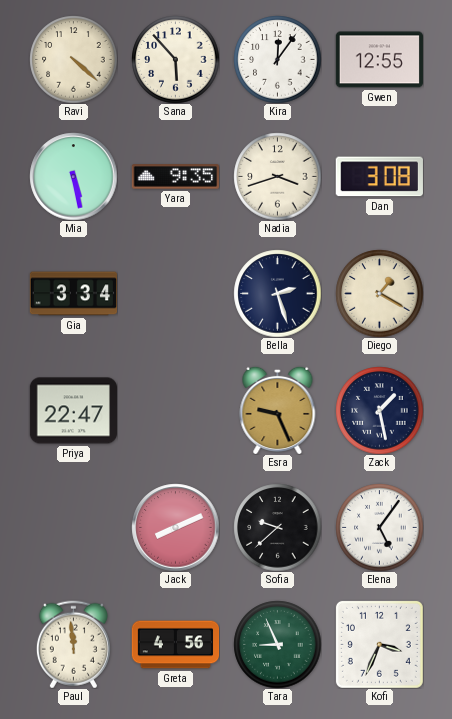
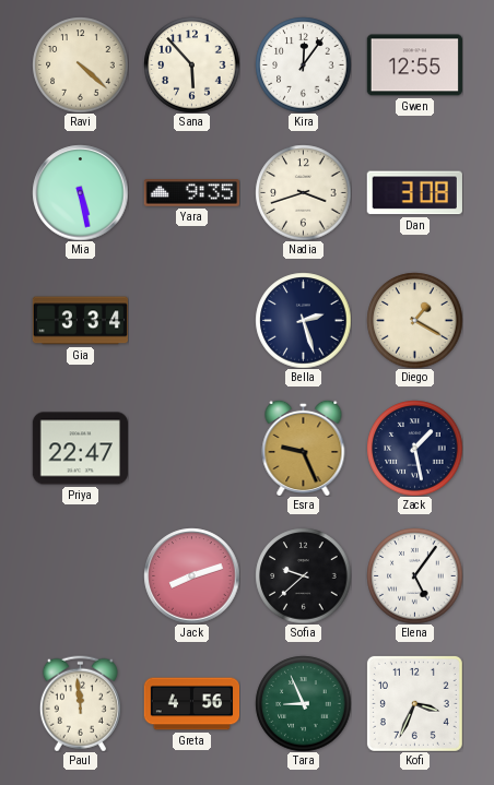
Jack: 8:11 -> 8:12 (191, 575)
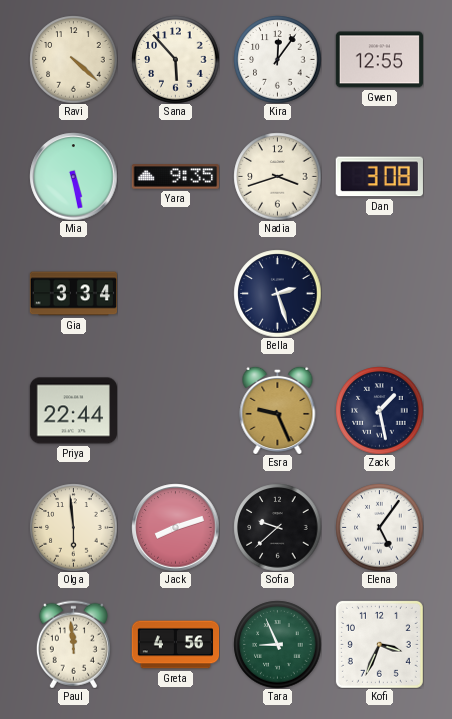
Diego: 1:20 -> none (414, 320)
Priya: 22:47 -> 22:44 (73, 411)
Olga: none -> 5:59 (73, 527)
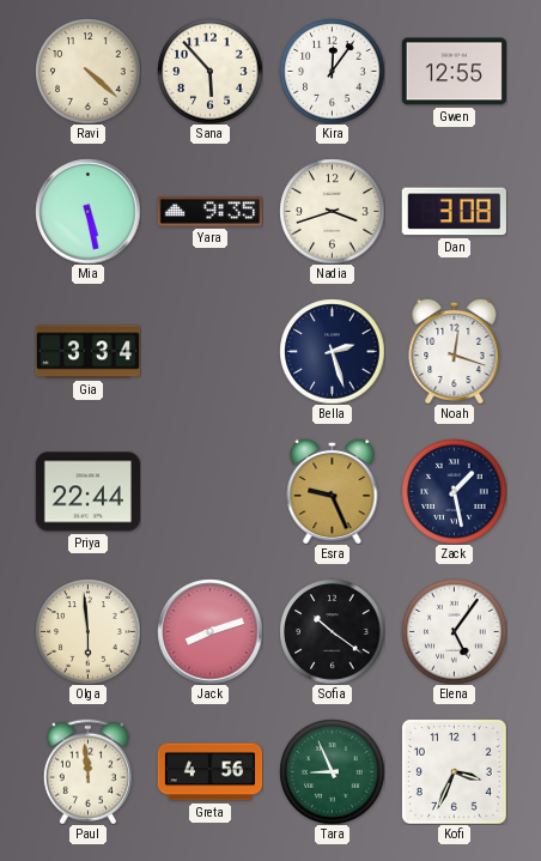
Noah: none -> 12:18 (455, 351)
Sofia: 9:38 -> 10:21 (332, 631)
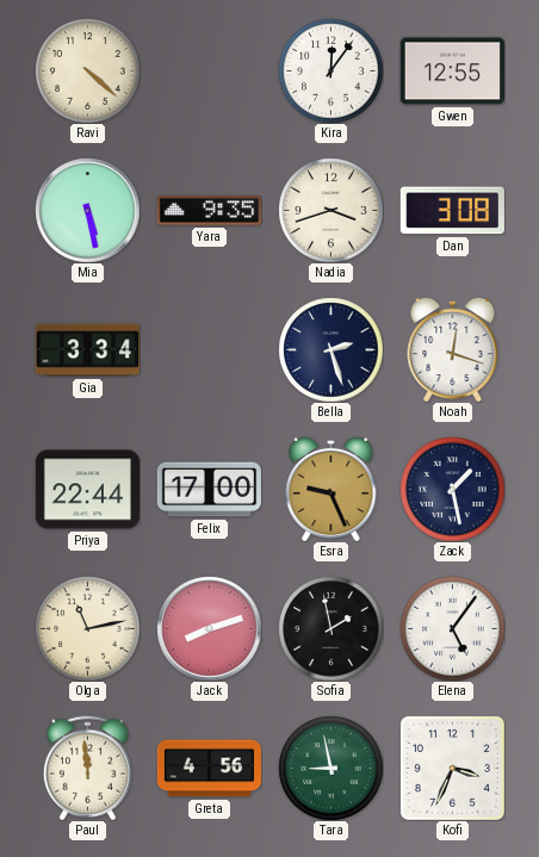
Sana: 5:53 -> none (209, 71)
Felix: none -> 17:00 (209, 490)
Olga: 5:59 -> 11:13 (87, 628)
Sofia: 10:21 -> 1:58 (330, 628)
Tara: 8:56 -> 8:58 (330, 768)
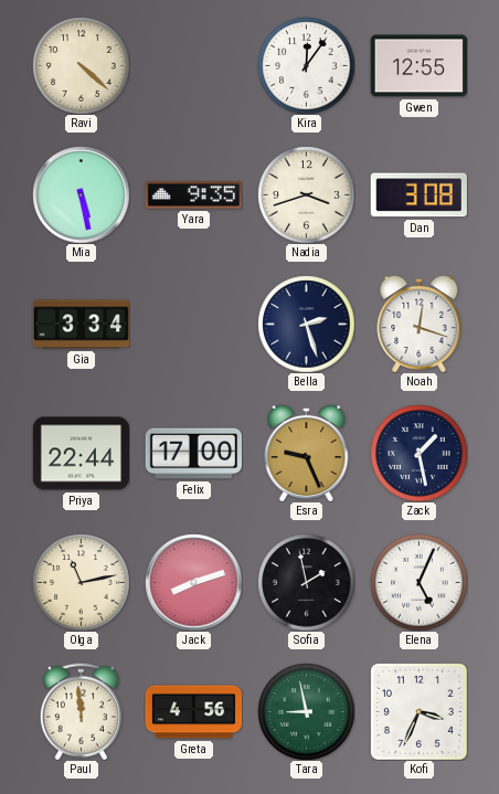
Elena: 5:06 -> 5:04 (418, 582)
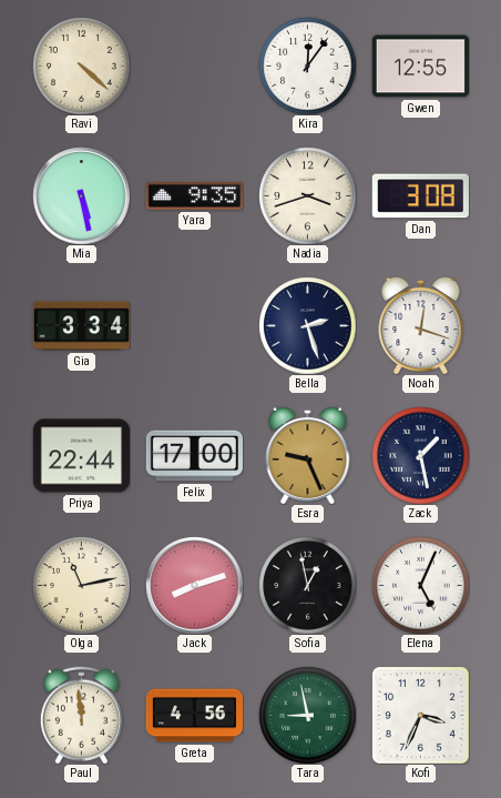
Sofia: 1:58 -> 12:58 (307, 585)
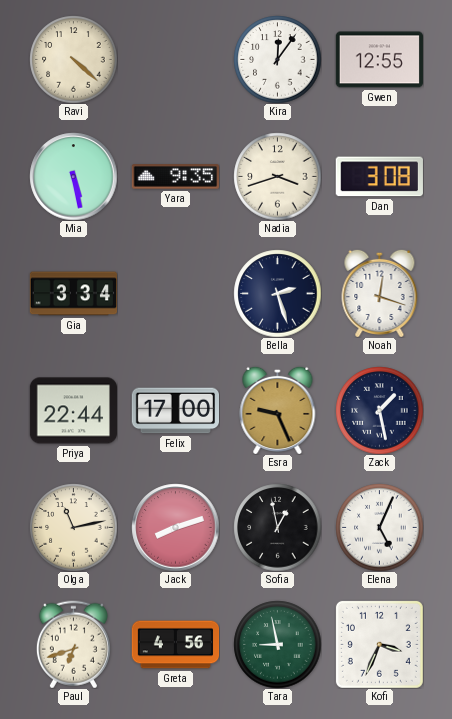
Paul: 11:59 -> 6:42 (73, 644)
